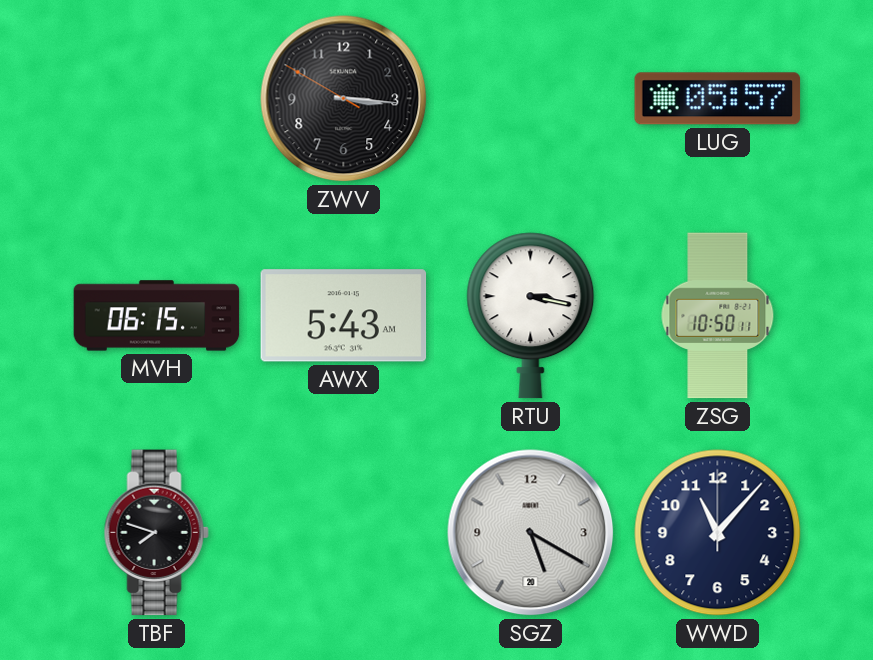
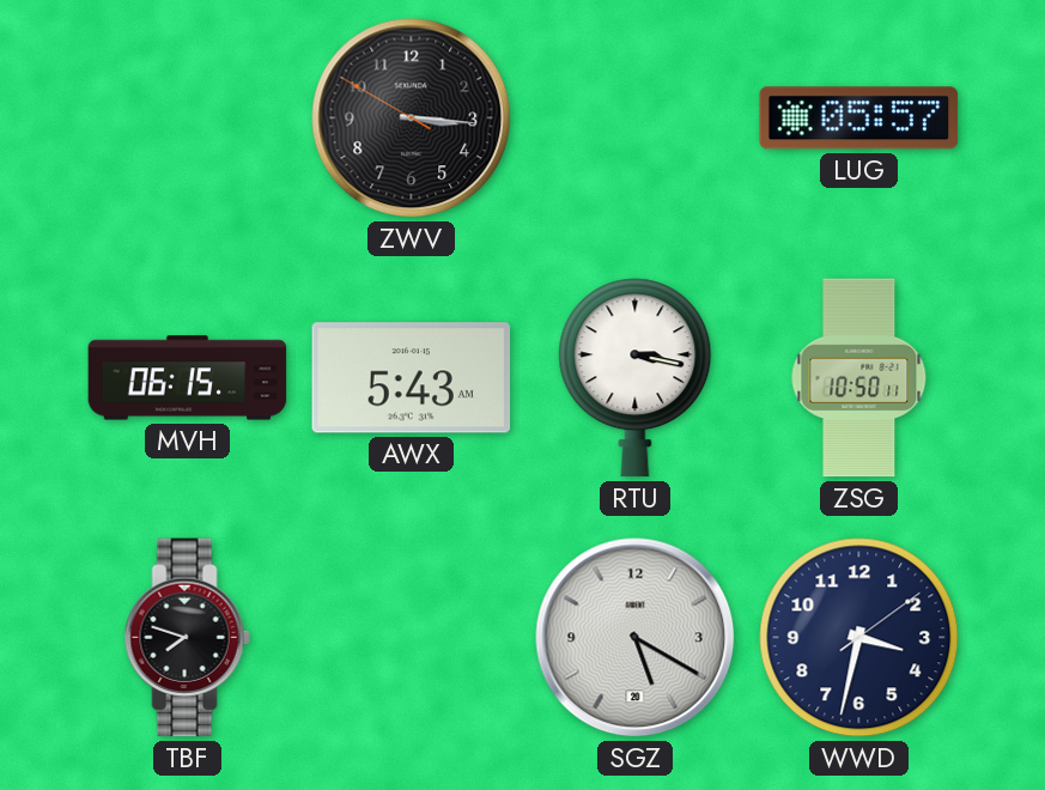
WWD: 11:07 -> 3:32 (859, 638)
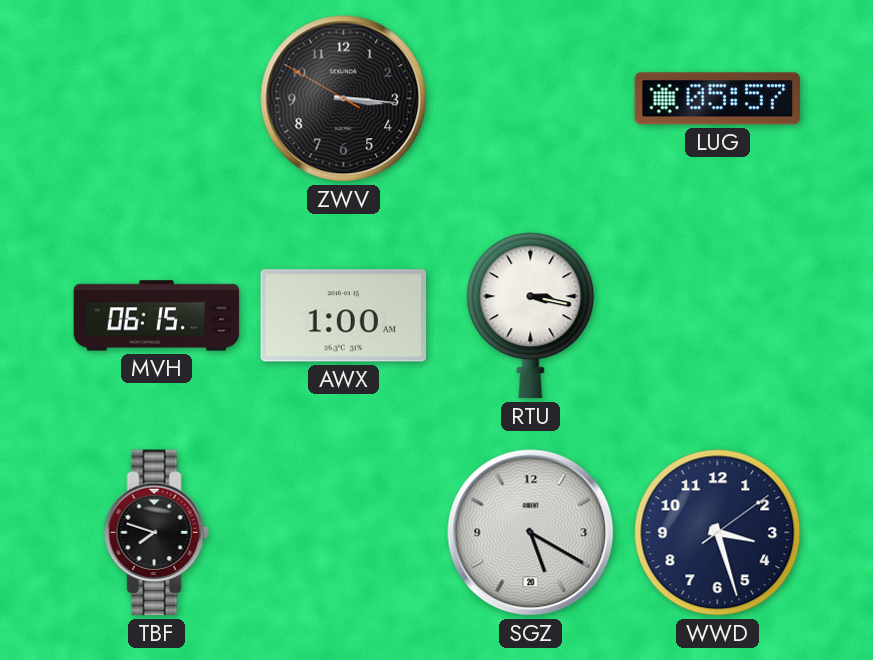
AWX: 5:43 -> 1:00 (344, 316)
ZSG: 10:50 -> none (859, 378)
WWD: 3:32 -> 3:27 (718, 533)
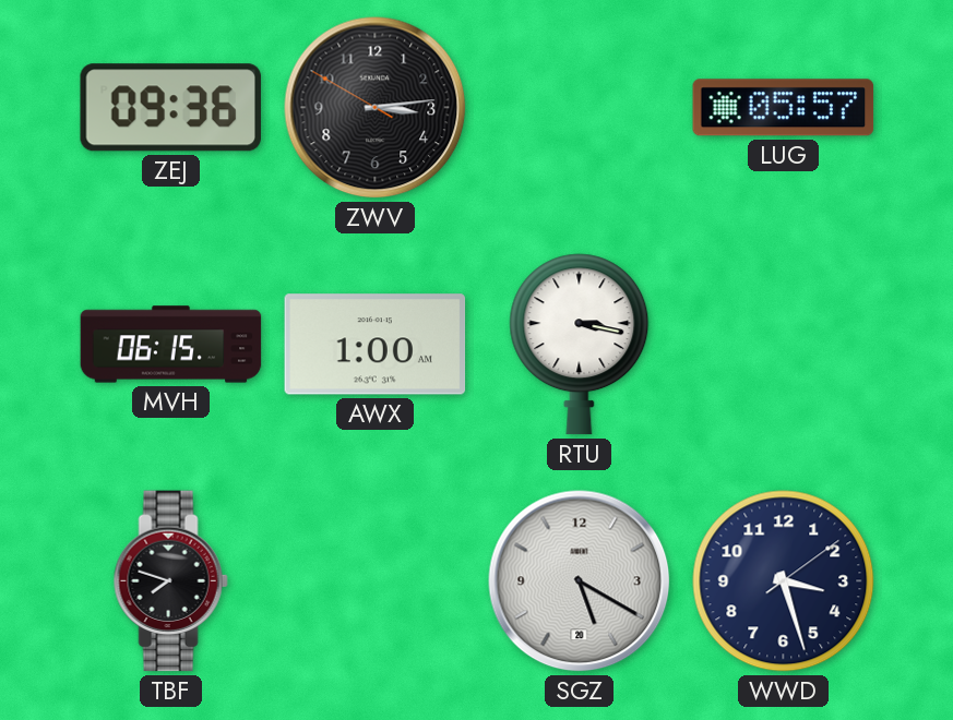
ZEJ: none -> 09:36 (170, 108)
ZWV: 3:15 -> 3:13 (376, 108)
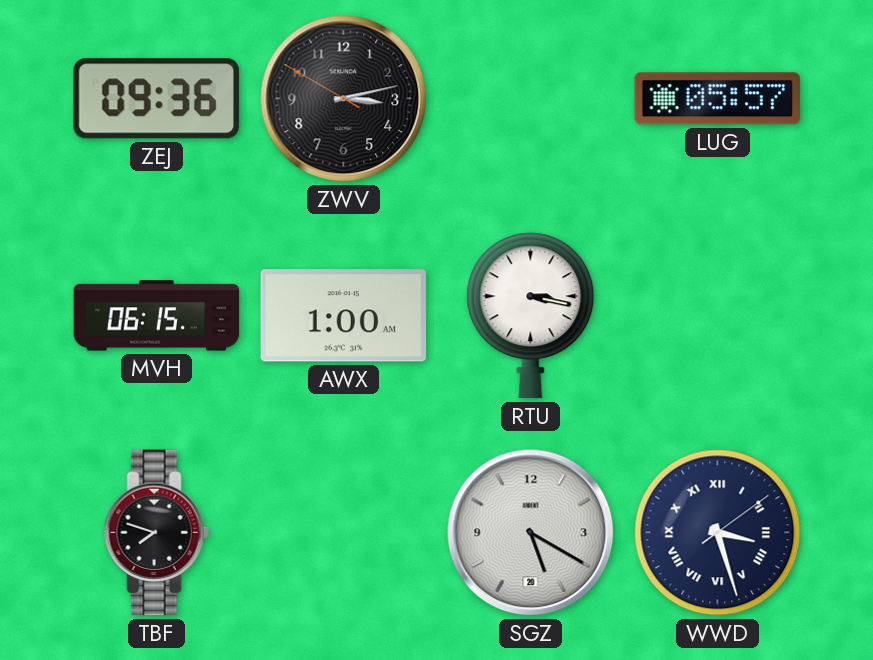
ZWV: 3:13 -> 3:12 (344, 99)
WWD numerals: Arabic -> Roman (718, 533)
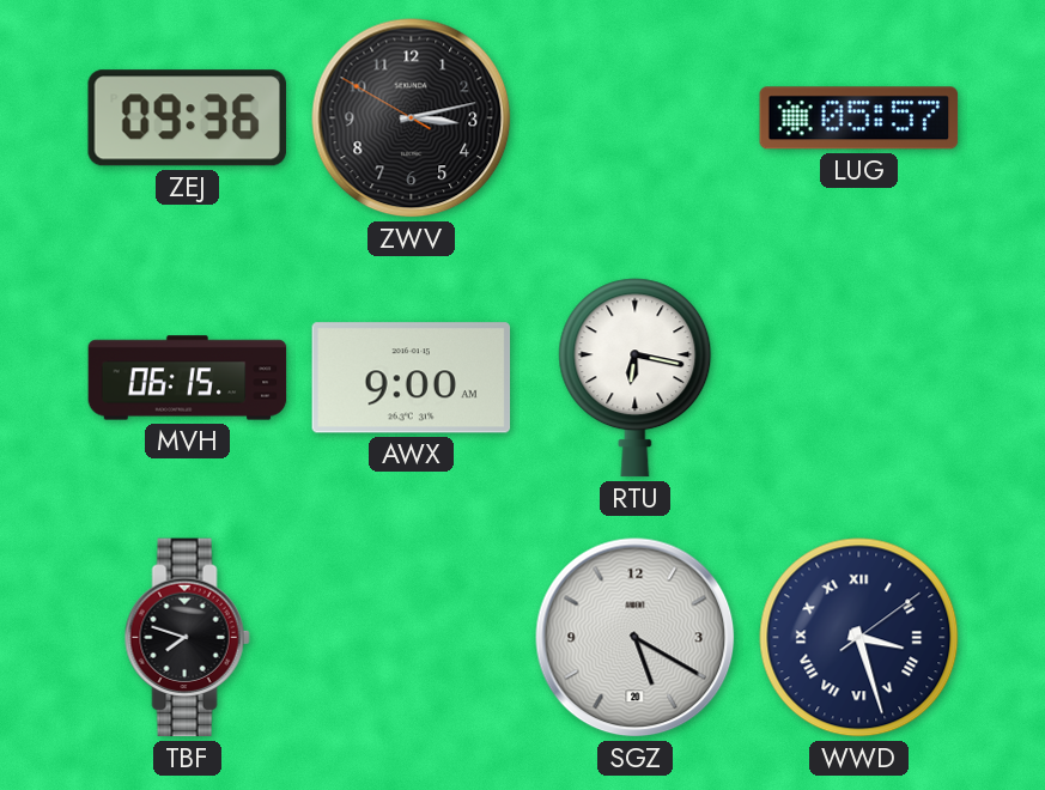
AWX: 1:00 -> 9:00 (412, 378)
RTU: 3:17 -> 6:17 (636, 378)
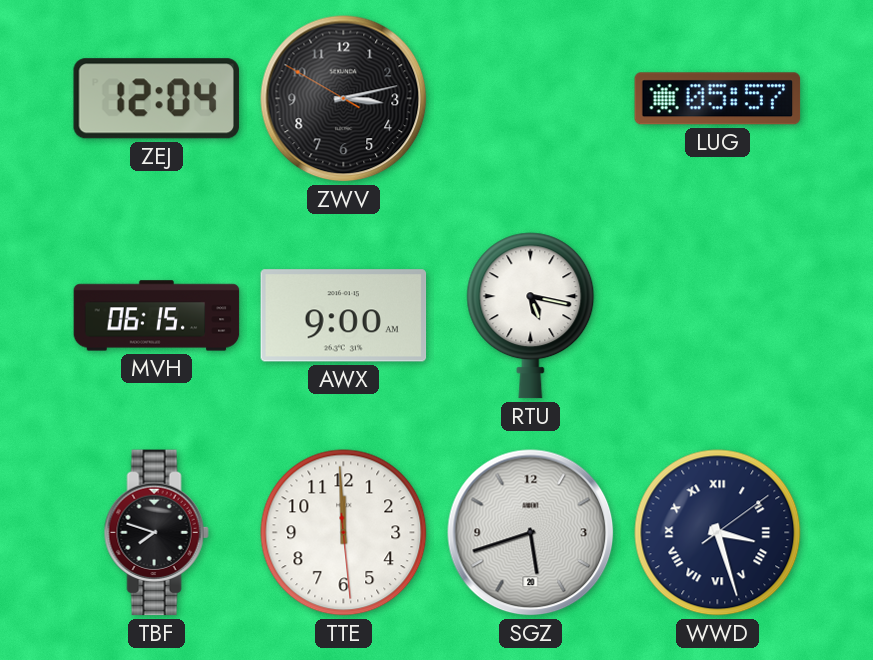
ZEJ: 09:36 -> 12:04 (156, 99)
RTU: 6:17 -> 5:17 (531, 316)
TTE: none -> 11:59 (344, 533)
SGZ: 5:20 -> 5:42 (531, 533)
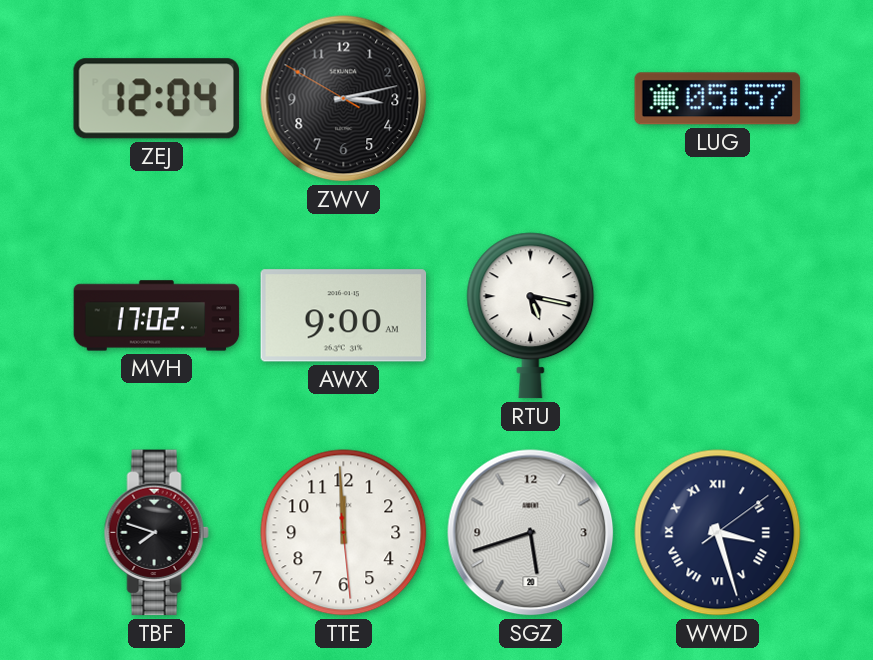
MVH: 06:15 -> 17:02 (157, 316)
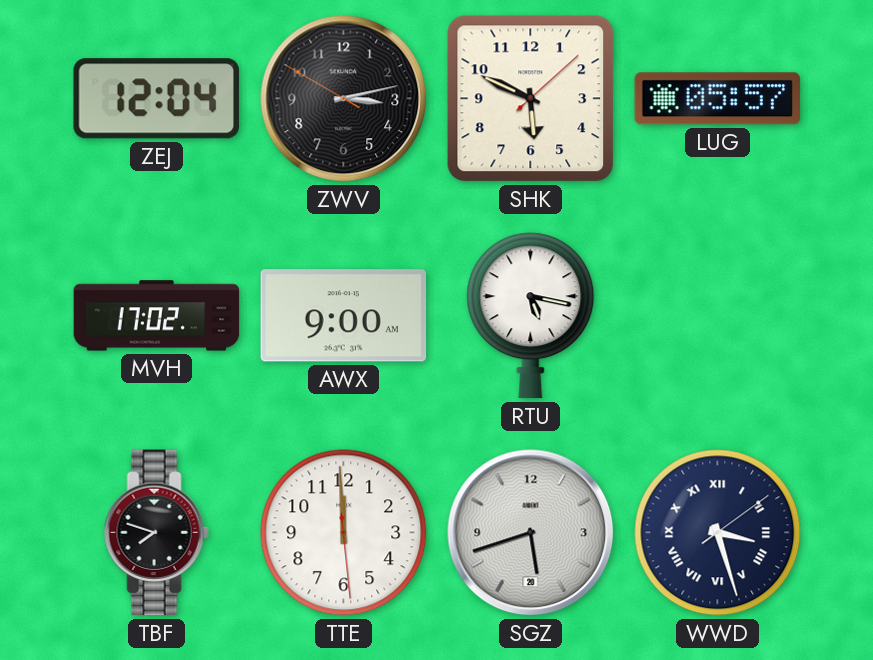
SHK: none -> 5:49 (531, 99)
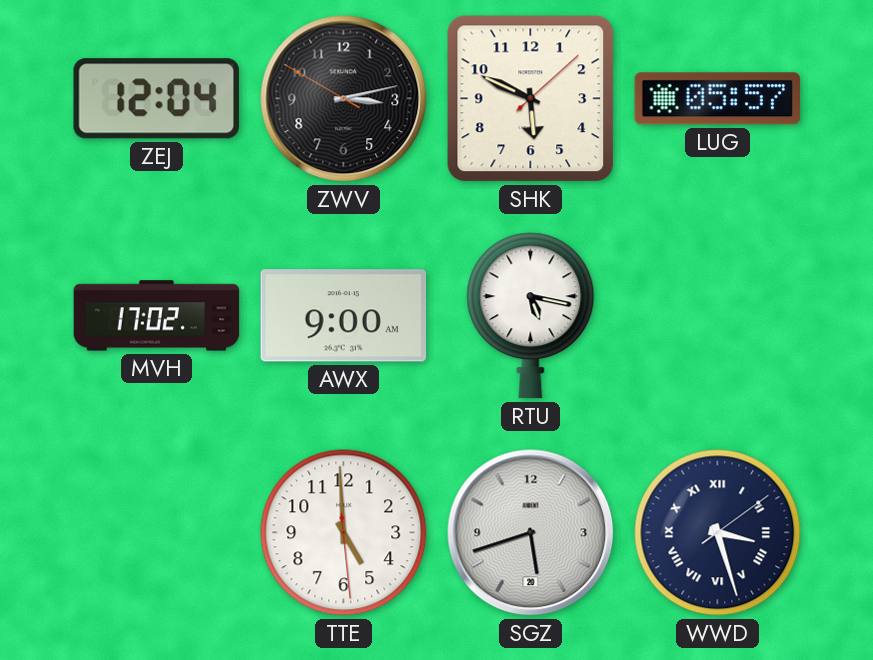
TBF: 7:48 -> none (156, 533)
TTE: 11:59 -> 4:59 (344, 533)
